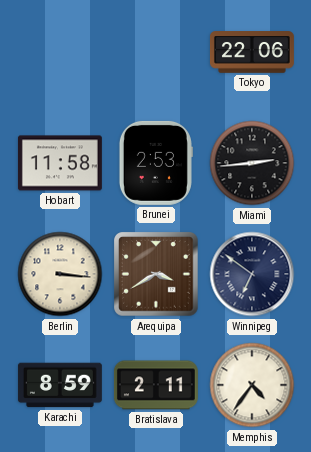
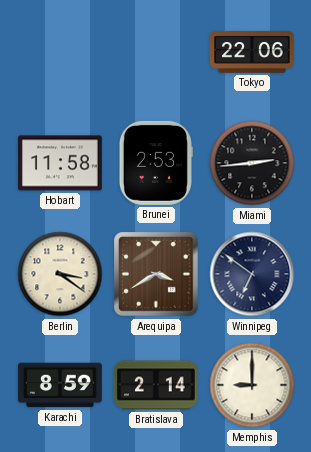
Berlin: 3:16 -> 3:21 (60, 274)
Bratislava: 2:11 -> 2:14 (156, 385)
Memphis: 4:36 -> 9:00 (252, 385)
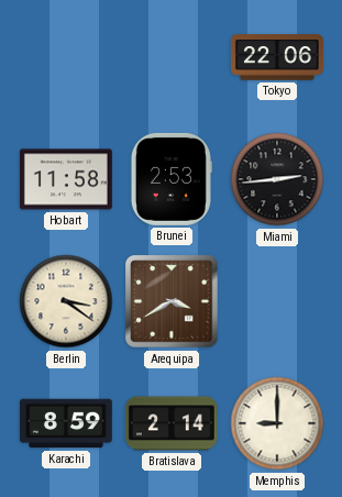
Winnipeg: 6:51 -> none (252, 274)
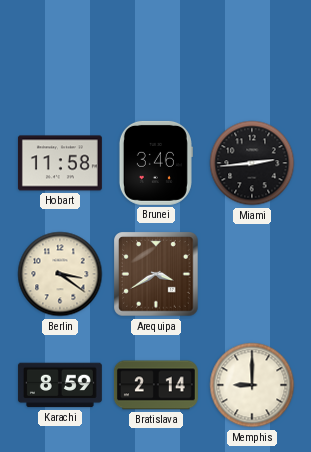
Tokyo: 22:06 -> none (277, 57)
Brunei: 2:53 -> 3:46 (155, 163)
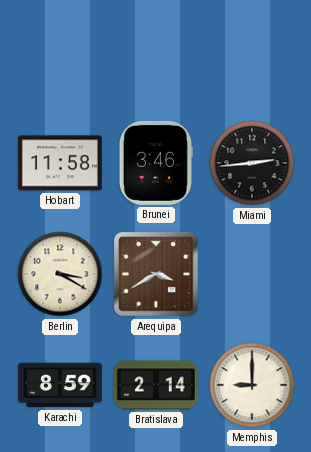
Berlin: 3:21 -> 3:20 (60, 274)
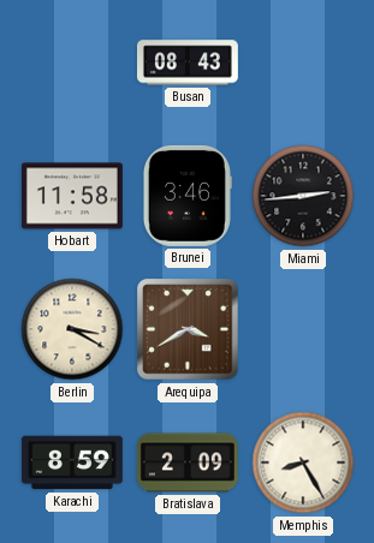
Busan: none -> 08:43 (188, 62)
Bratislava: 2:14 -> 2:09 (188, 463)
Memphis: 9:00 -> 8:25 (303, 463)
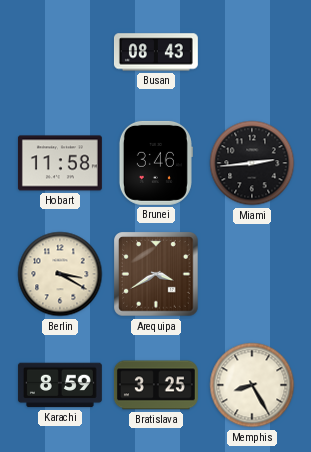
Bratislava: 2:09 -> 3:25 (156, 385)
